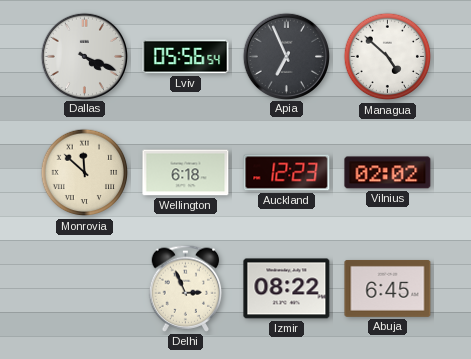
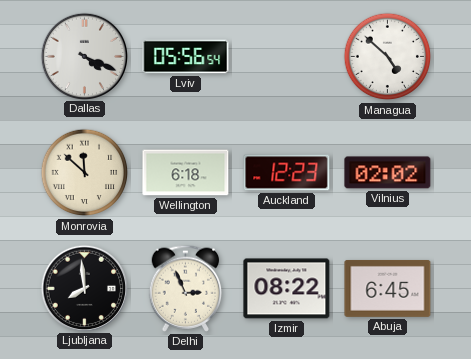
Apia: 6:56 -> none (286, 56)
Ljubljana: none -> 7:59 (84, 288)
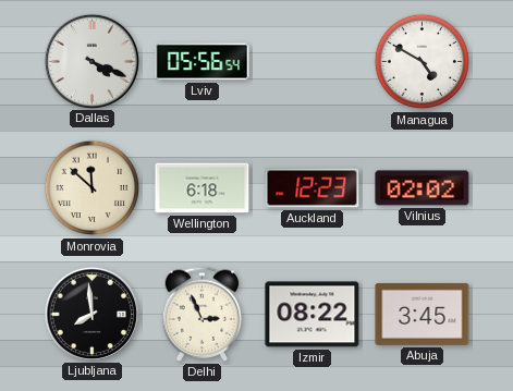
Managua: 4:52 -> 4:50 (423, 62)
Abuja: 6:45 -> 3:45 (423, 314)
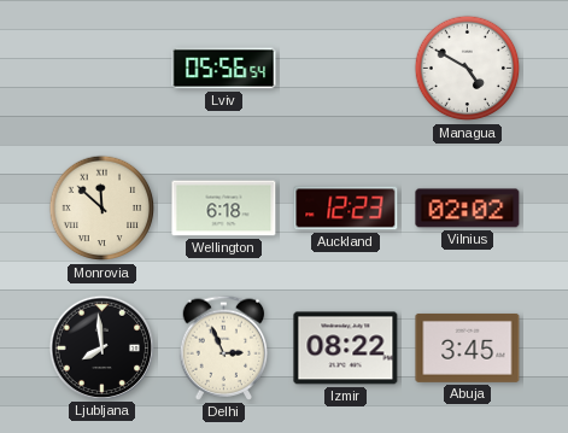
Dallas: 4:19 -> none (91, 61)
